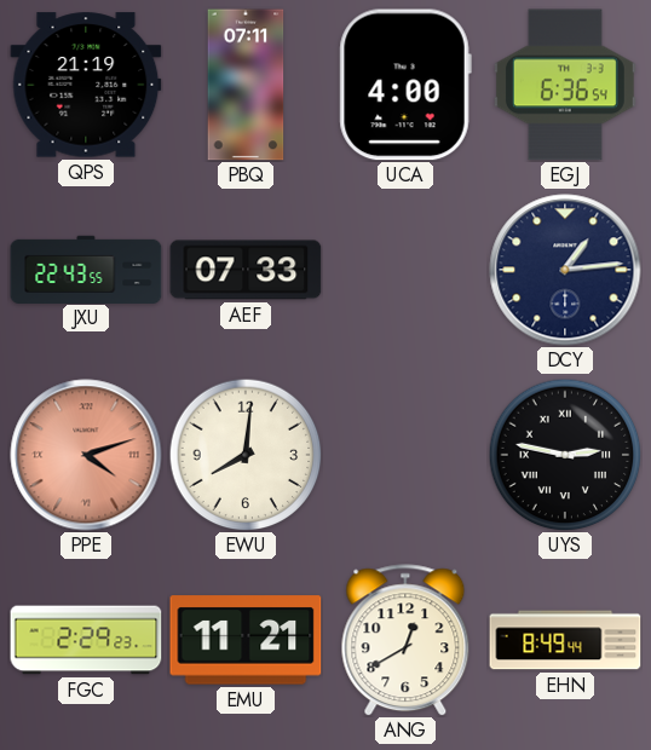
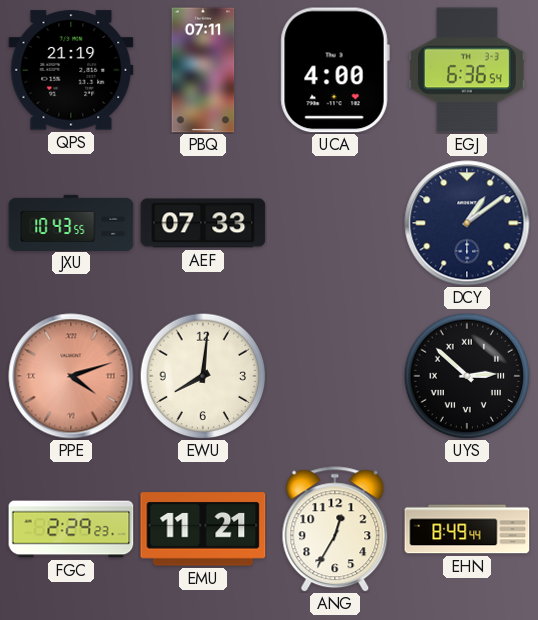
JXU: 22:43 -> 10:43 (71, 222)
DCY: 1:14 -> 1:09 (467, 223)
UYS: 2:47 -> 2:52 (467, 376)
ANG: 12:40 -> 12:35 (335, 529)
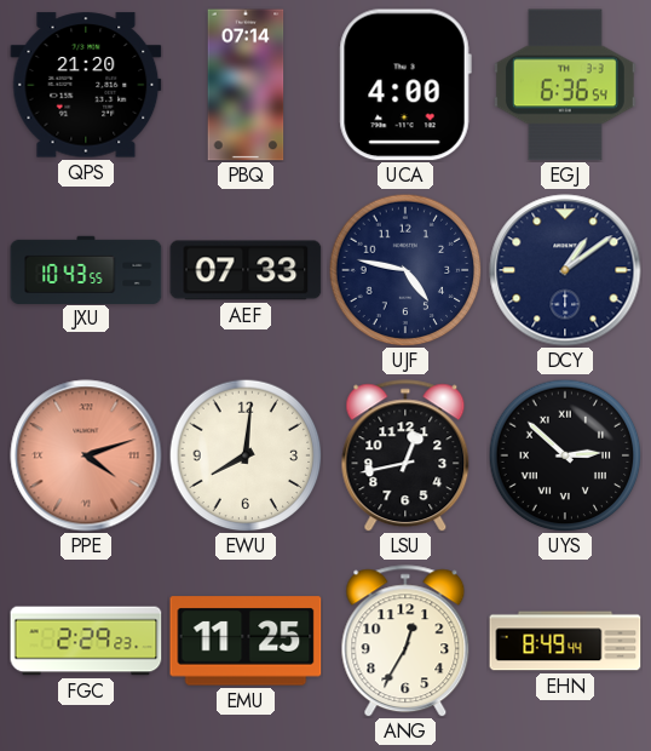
QPS: 21:19 -> 21:20 (86, 85)
PBQ: 07:11 -> 07:14 (246, 85)
UJF: none -> 4:47 (405, 270)
LSU: none -> 12:43 (405, 455)
EMU: 11:21 -> 11:25 (246, 641)
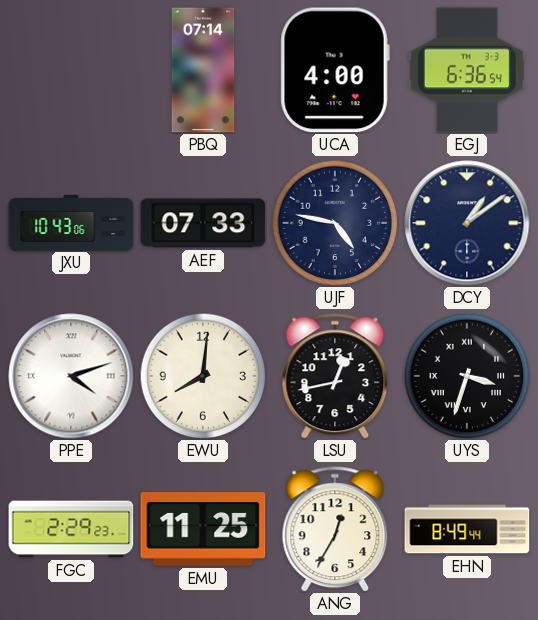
QPS: 21:20 -> none (86, 85)
JXU: 10:43:55 -> 10:43:06 (71, 222)
PPE dial: salmon -> white (71, 376)
UYS: 2:52 -> 3:33 (467, 376)
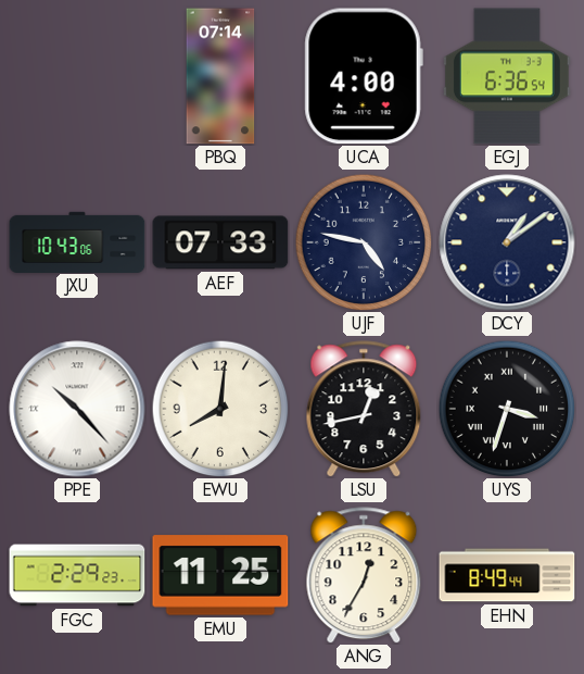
PPE: 4:12 -> 10:23 (77, 409)
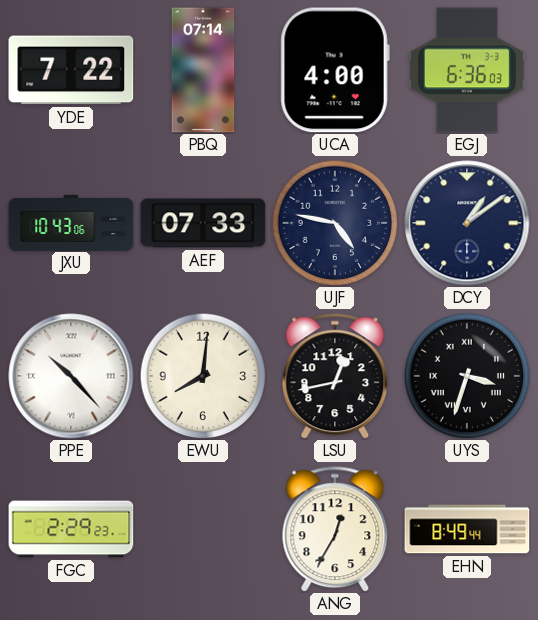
YDE: none -> 7:22 (71, 70)
EGJ: 6:36:54 -> 6:36:03 (467, 70)
EMU: 11:25 -> none (220, 575)
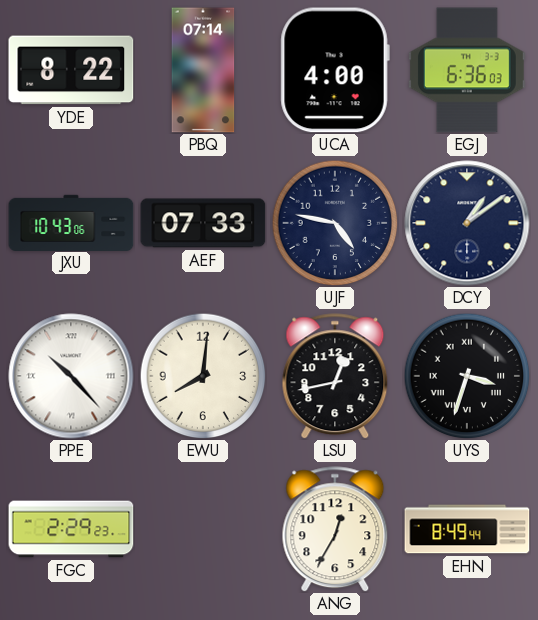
YDE: 7:22 -> 8:22 (71, 70)
